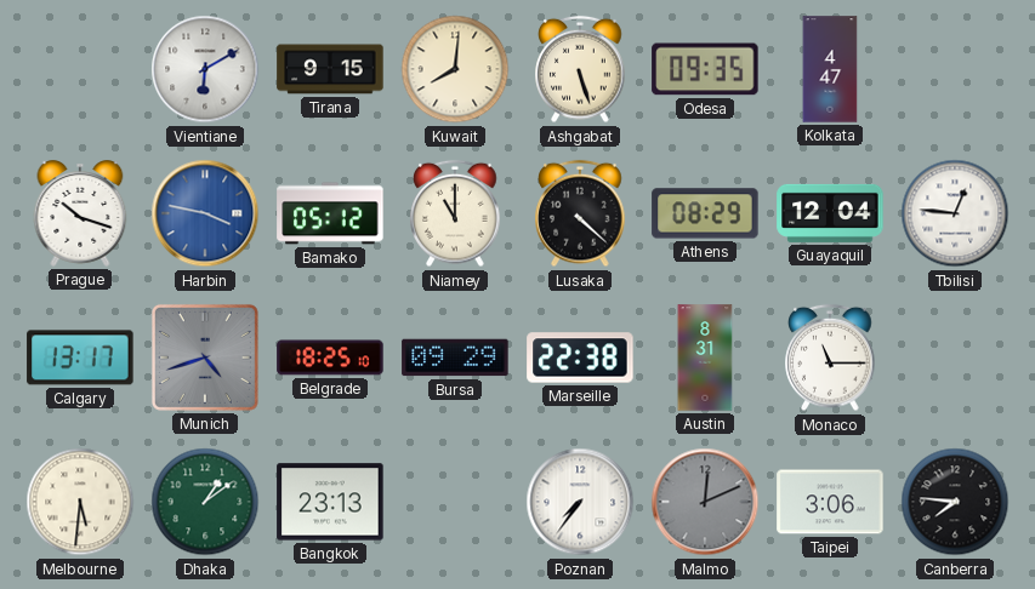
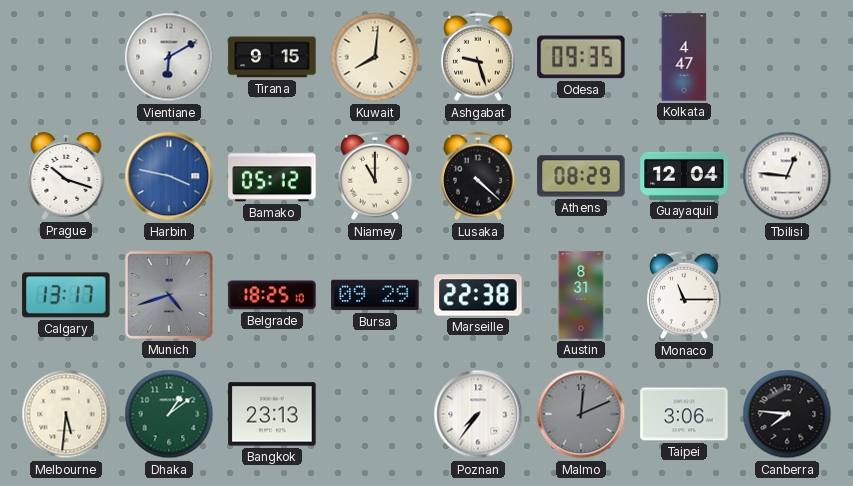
Ashgabat: 5:27 -> 9:27 (478, 57)
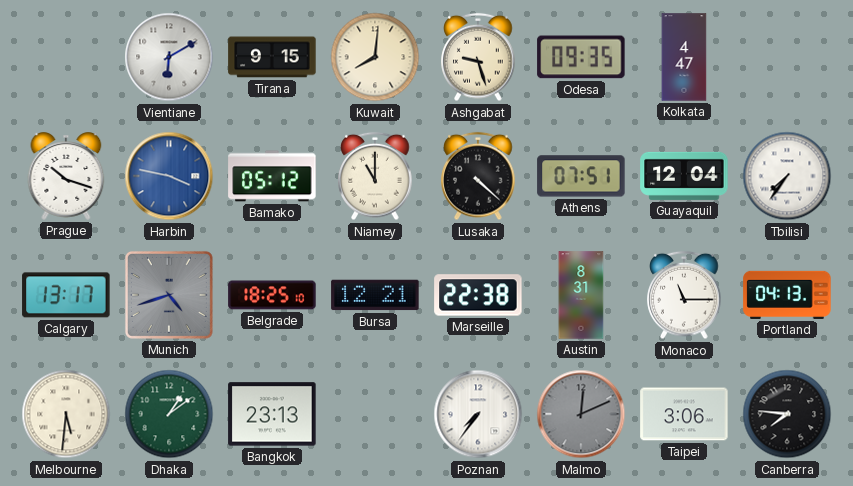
Athens: 08:29 -> 07:51 (581, 176)
Tbilisi: 12:46 -> 7:36 (787, 176)
Bursa: 09:29 -> 12:21 (375, 295)
Portland: none -> 04:13 (787, 295)
